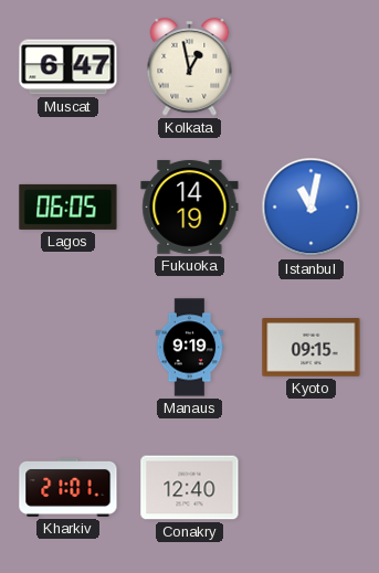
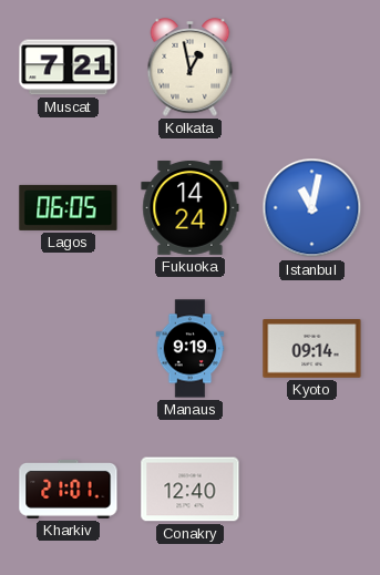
Muscat: 6:47 -> 7:21 (69, 68)
Fukuoka: 14:19 -> 14:24 (191, 207)
Kyoto: 09:15 -> 09:14 (312, 349)
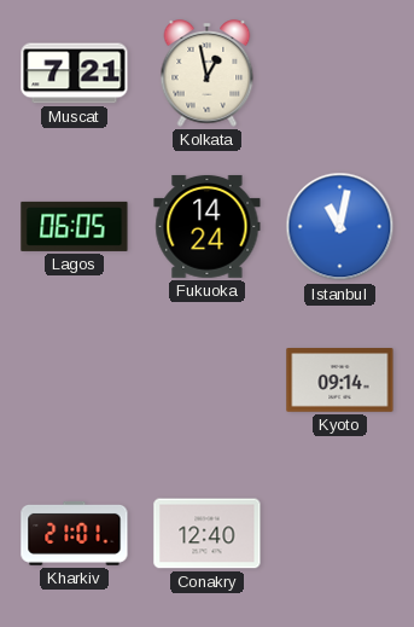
Manaus: 9:19 -> none (191, 349)
